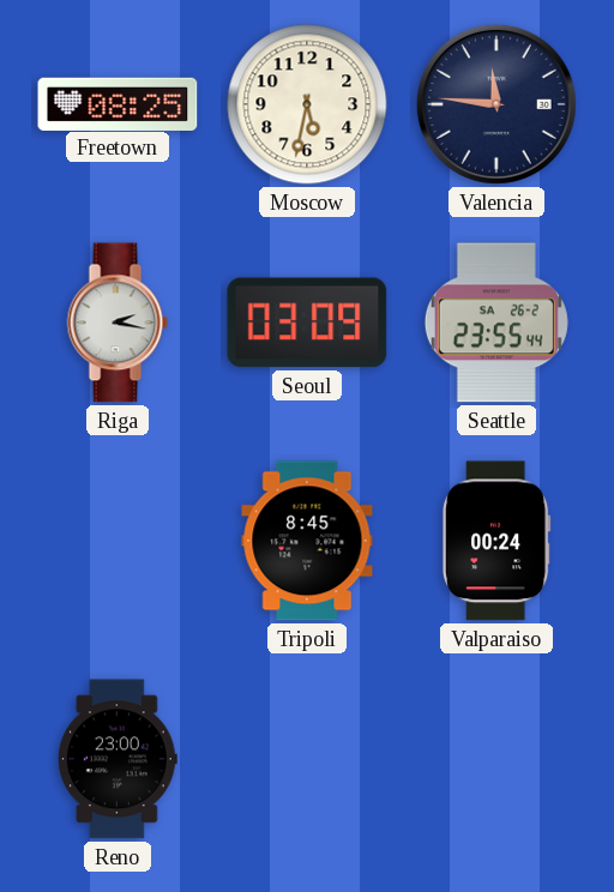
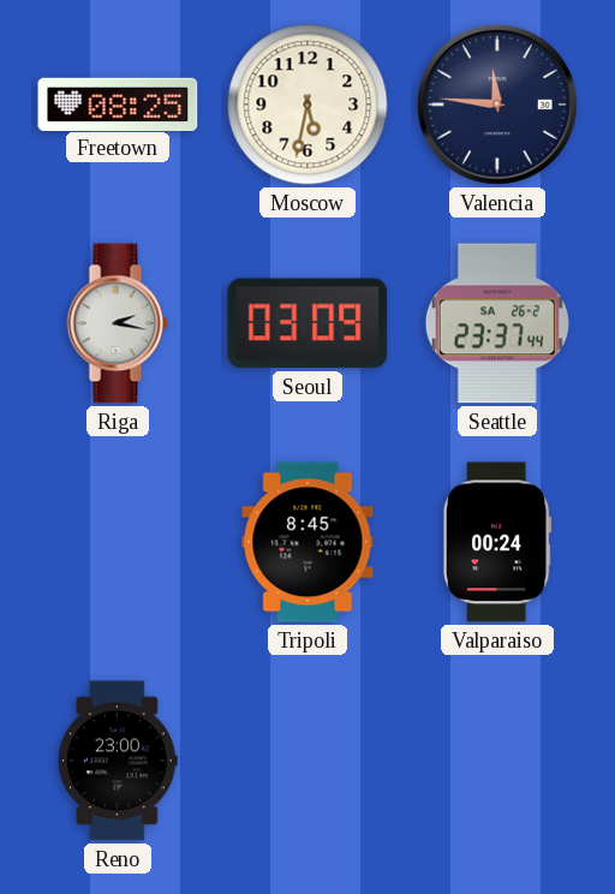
Seattle: 23:55 -> 23:37 (497, 323)
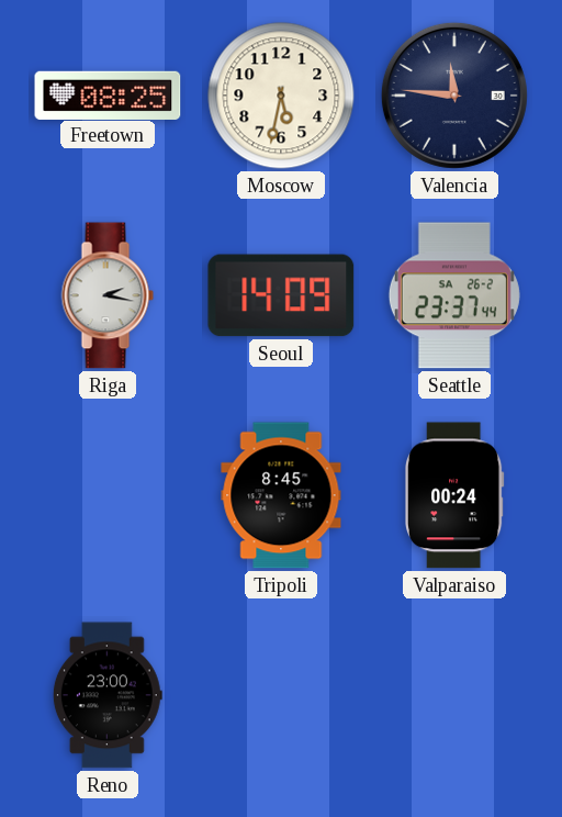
Seoul: 03:09 -> 14:09 (281, 295)
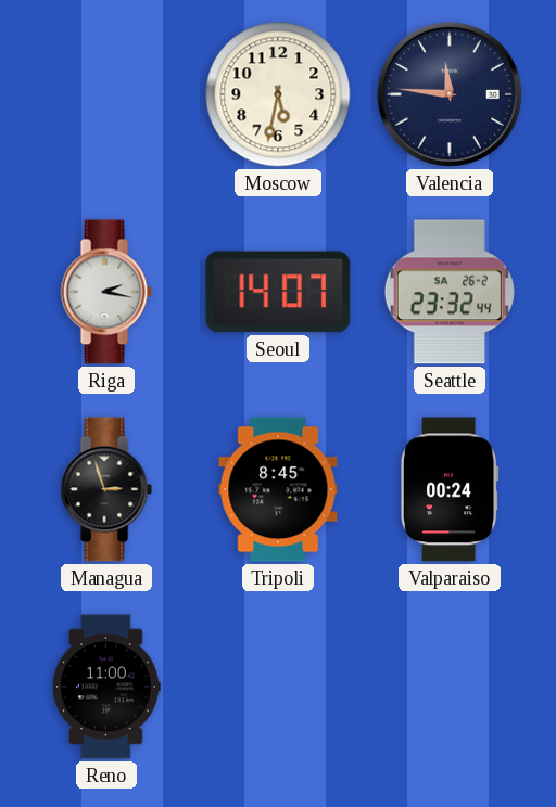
Freetown: 08:25 -> none (108, 94)
Seoul: 14:09 -> 14:07 (278, 292)
Seattle: 23:37 -> 23:32 (450, 292)
Managua: none -> 2:57 (106, 489)
Reno: 23:00 -> 11:00 (106, 687)
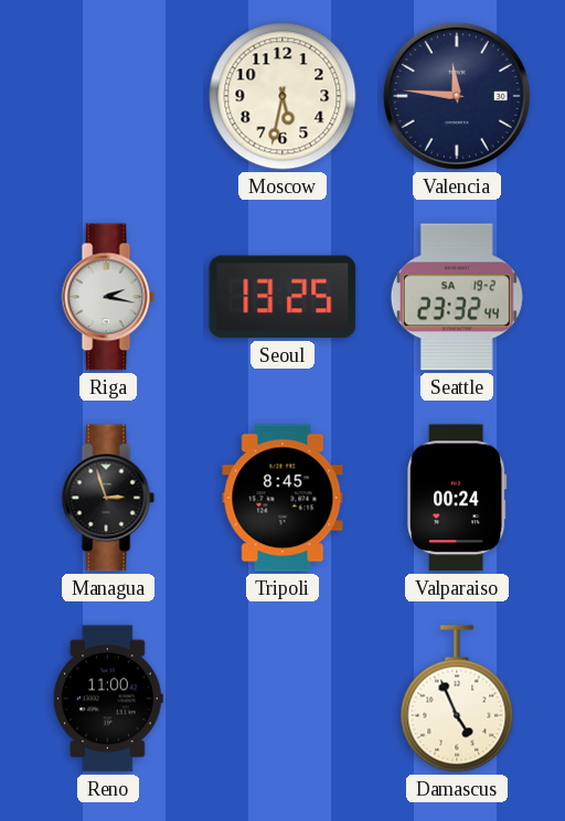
Seoul: 14:07 -> 13:25 (282, 297)
Seattle date: SA 26-2 -> SA 19-2 (457, 297)
Damascus: none -> 4:56 (457, 699)
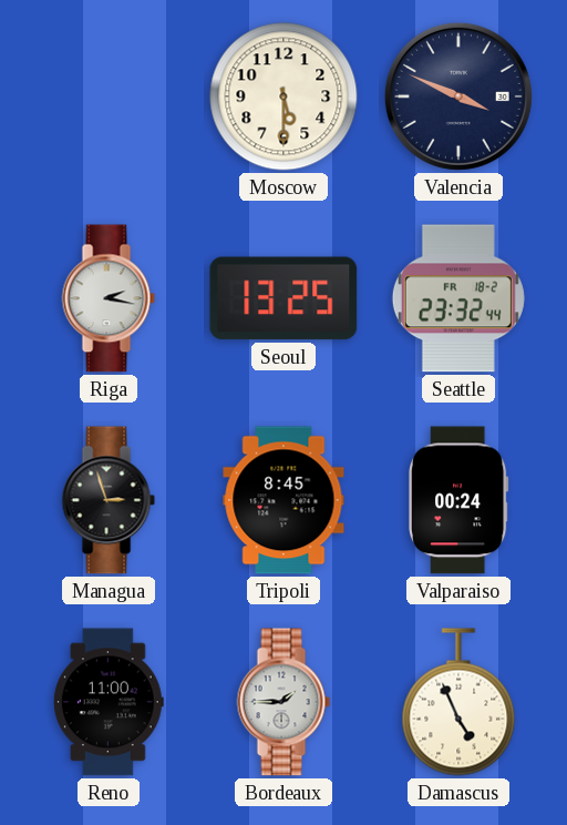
Moscow: 5:32 -> 5:30 (283, 96)
Valencia: 11:46 -> 3:49 (458, 96)
Seattle date: SA 19-2 -> FR 18-2 (458, 298)
Bordeaux: none -> 1:45 (283, 702)
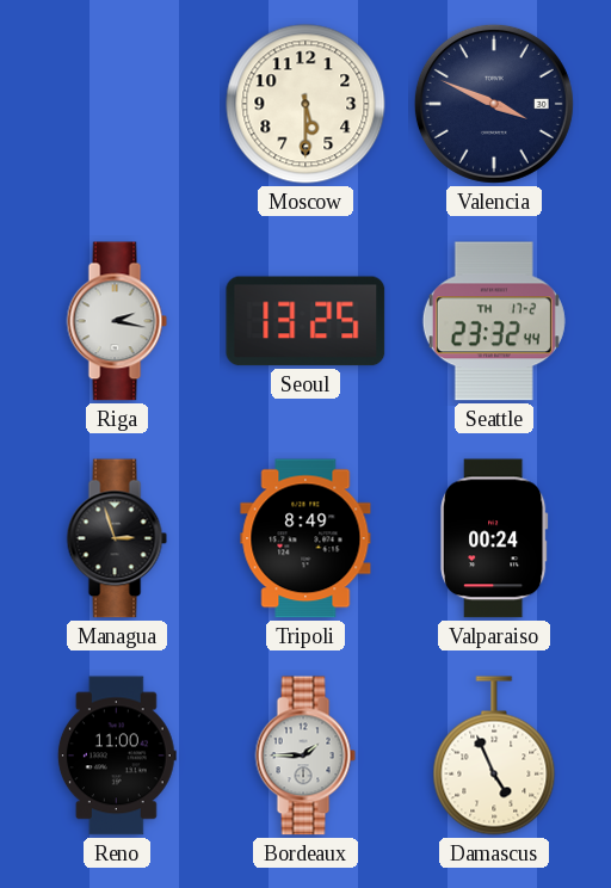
Seattle date: FR 18-2 -> TH 17-2 (494, 321)
Tripoli: 8:45 -> 8:49 (305, 538)
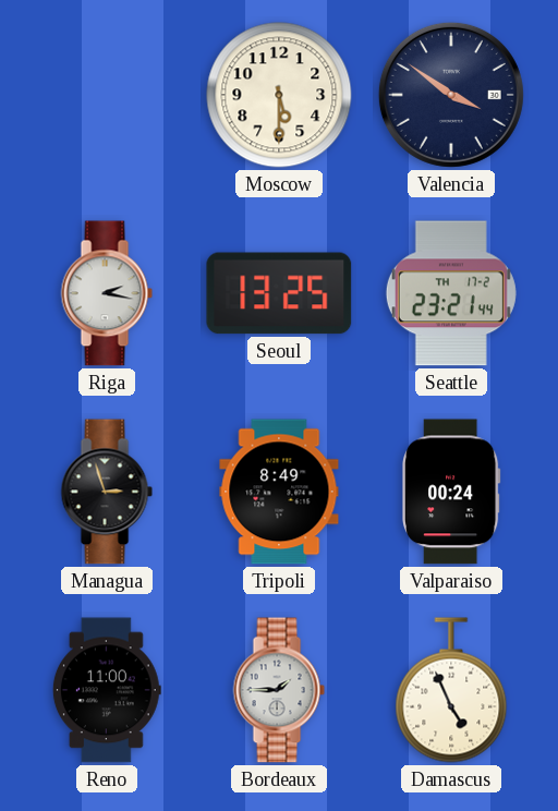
Valencia: 3:49 -> 3:51 (451, 95)
Seattle: 23:32 -> 23:21 (451, 293)
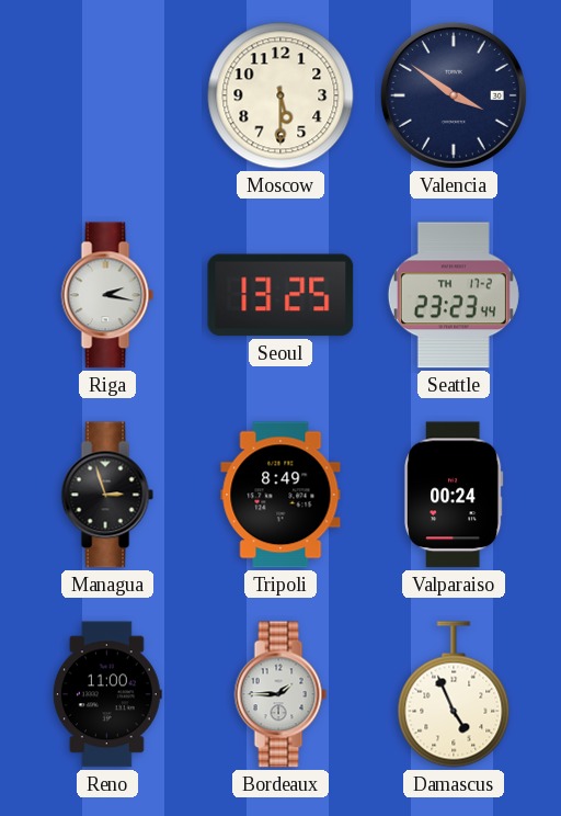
Seattle: 23:21 -> 23:23 (454, 295)
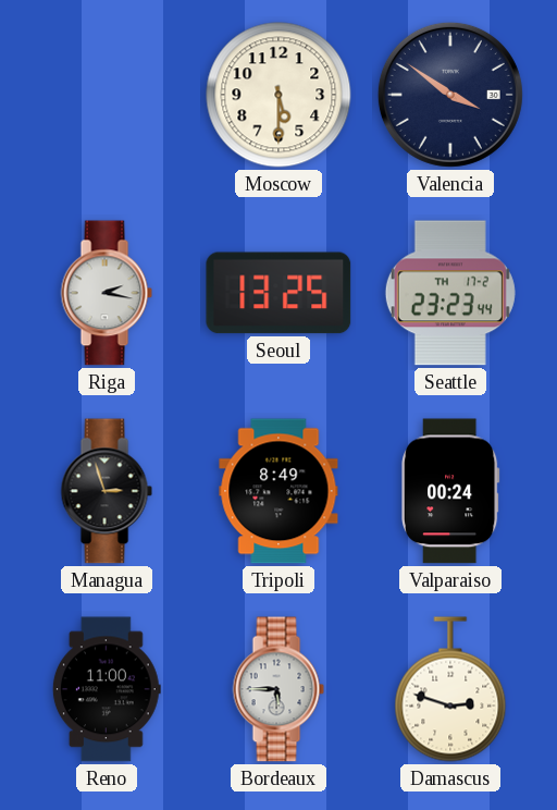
Bordeaux: 1:45 -> 5:45 (278, 689)
Damascus: 4:56 -> 2:48 (450, 689)
